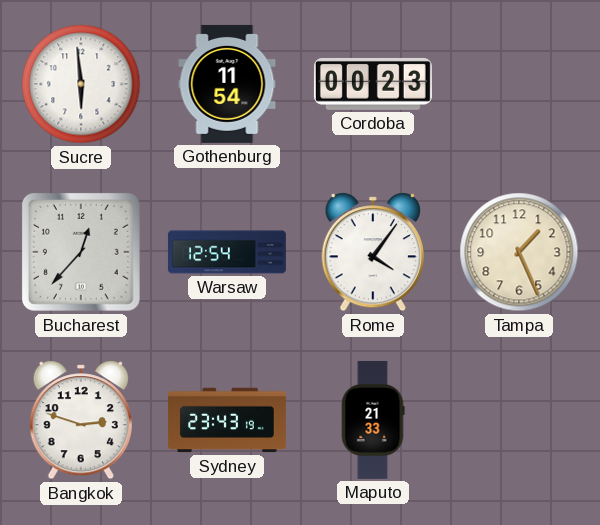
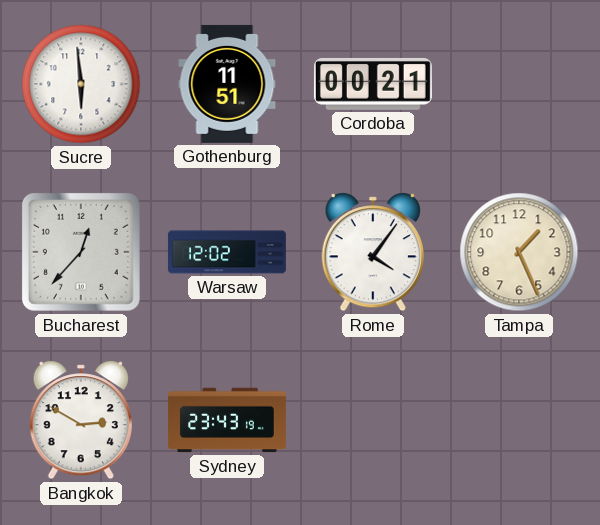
Gothenburg: 11:54 -> 11:51 (227, 84)
Cordoba: 00:23 -> 00:21 (373, 84)
Warsaw: 12:54 -> 12:02 (227, 252)
Bangkok: 2:48 -> 2:50 (81, 420)
Maputo: 21:33 -> none (373, 420)
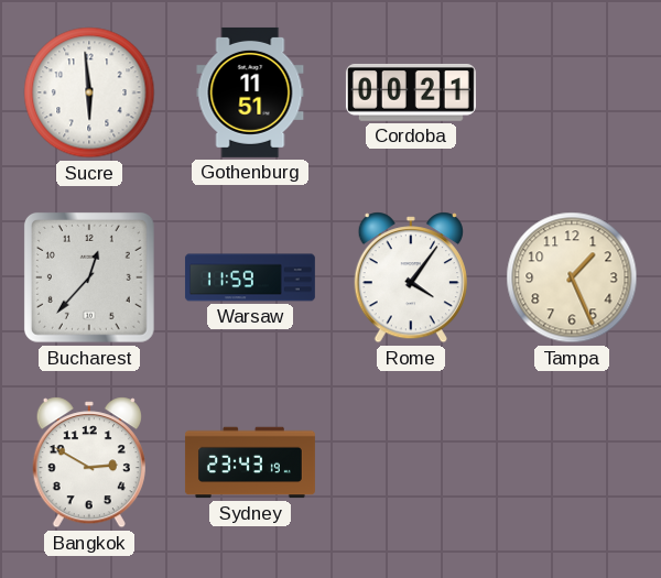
Warsaw: 12:02 -> 11:59 (250, 277)
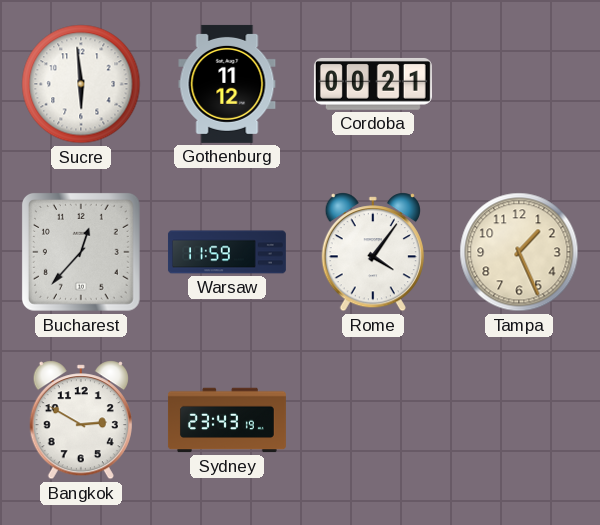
Gothenburg: 11:51 -> 11:12 (227, 84)
